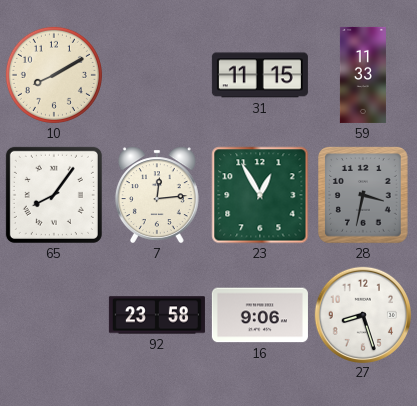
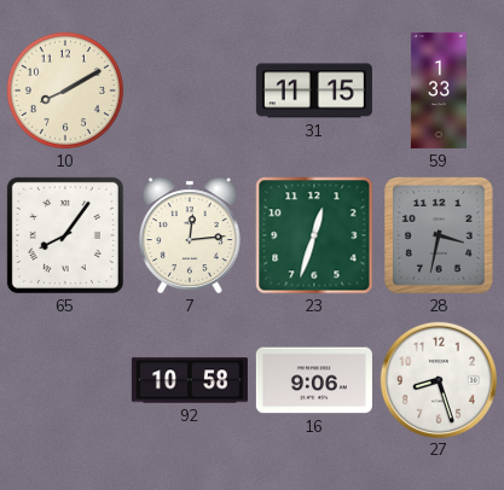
59: 11:33 -> 1:33 (439, 91)
23: 12:55 -> 12:33 (314, 235)
92: 23:58 -> 10:58 (190, 380)
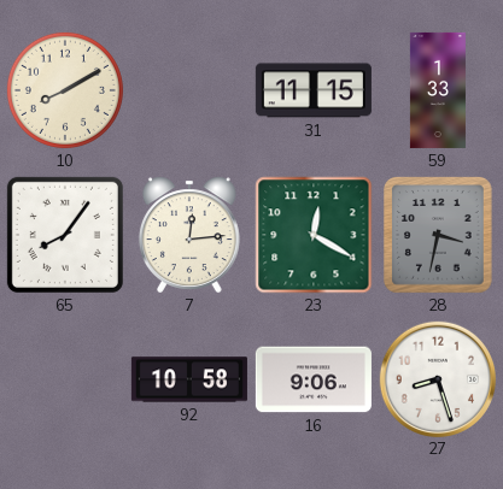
23: 12:33 -> 12:20 (314, 235)
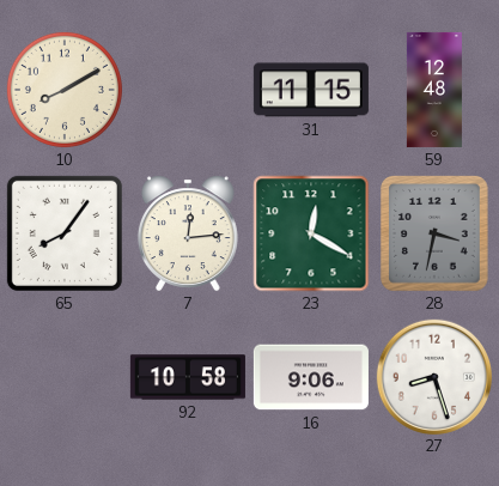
59: 1:33 -> 12:48 (434, 90)
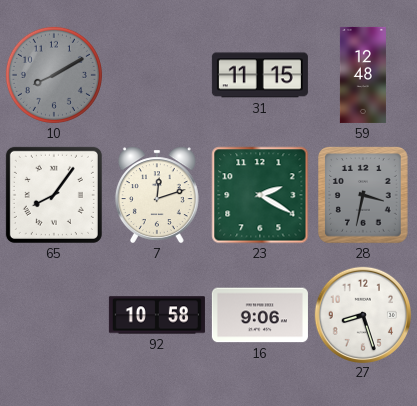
10 dial: cream -> grey (54, 75)
7: 12:14 -> 12:12 (157, 195)
23: 12:20 -> 2:20 (260, 195)
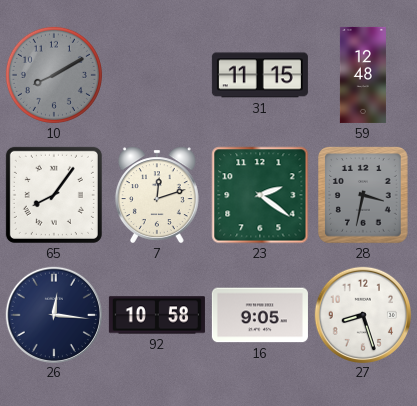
23: 2:20 -> 2:21 (260, 195)
26: none -> 12:16 (53, 314)
16: 9:06 -> 9:05 (260, 315)
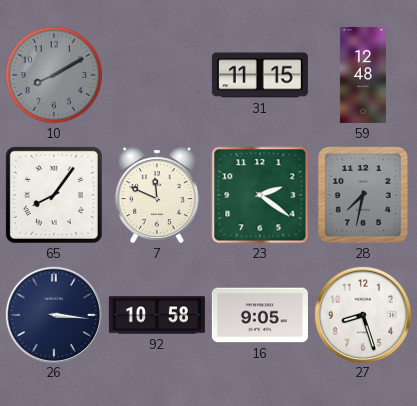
7: 12:12 -> 11:49 (157, 195)
28: 3:32 -> 7:32 (364, 195)
26: 12:16 -> 3:16 (53, 314)
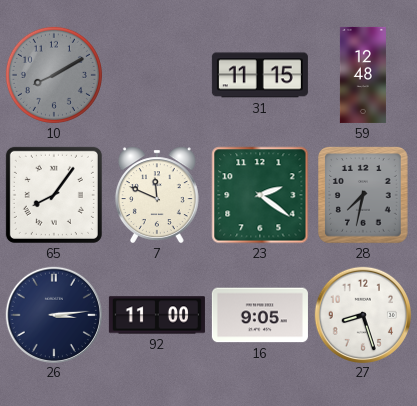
26: 3:16 -> 3:14 (53, 314)
92: 10:58 -> 11:00 (157, 315)
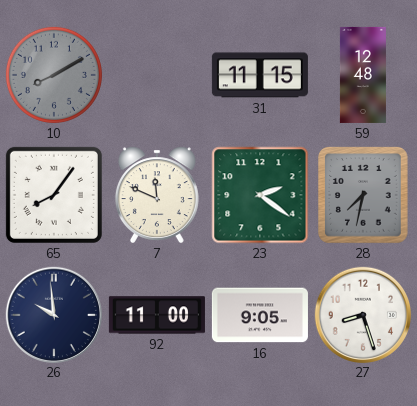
26: 3:14 -> 9:59 (53, 314)
